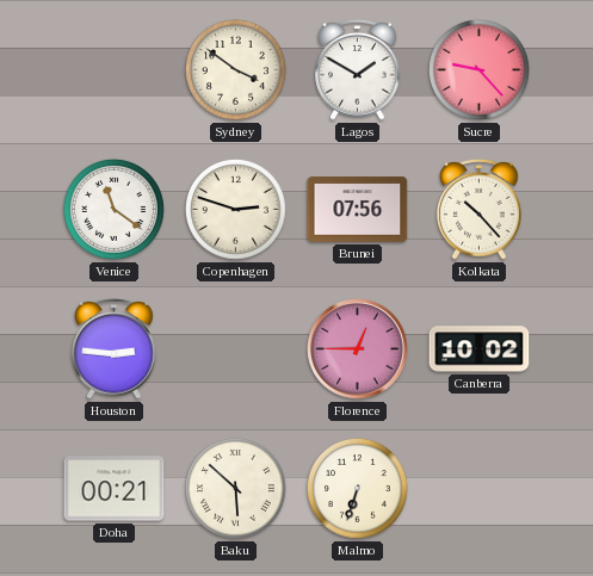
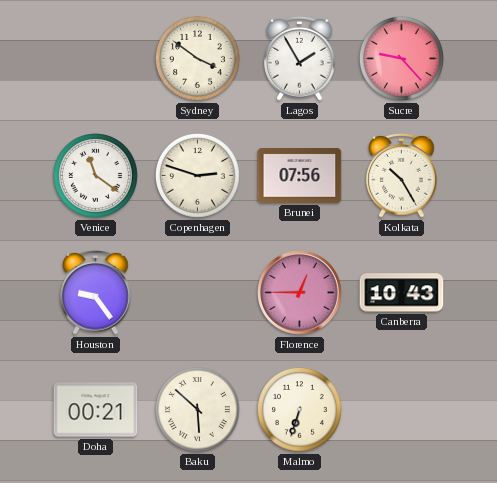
Lagos: 1:50 -> 1:55 (300, 59)
Kolkata: 10:23 -> 10:25 (402, 176)
Houston: 2:46 -> 9:24 (96, 293)
Canberra: 10:02 -> 10:43 (402, 293)
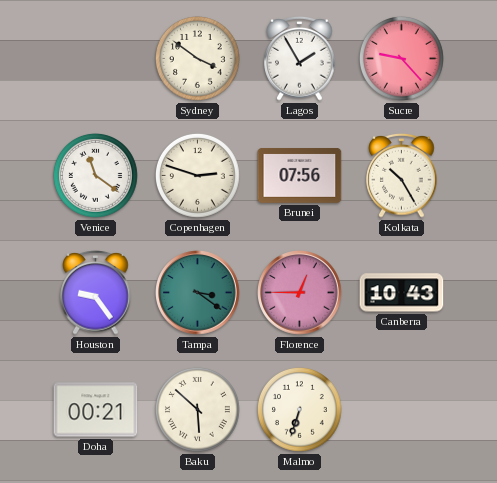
Tampa: none -> 3:21 (198, 293)
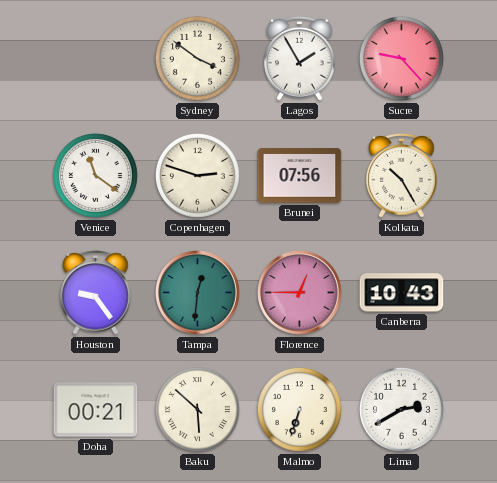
Tampa: 3:21 -> 12:31 (198, 293)
Lima: none -> 2:40 (401, 410)
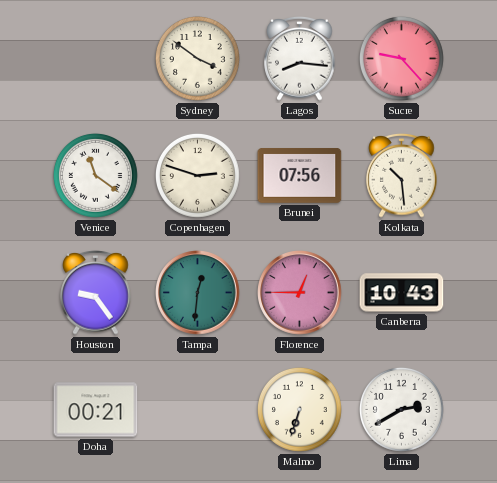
Lagos: 1:55 -> 8:16 (300, 59)
Kolkata: 10:25 -> 10:29 (402, 176)
Baku: 5:52 -> none (197, 410)
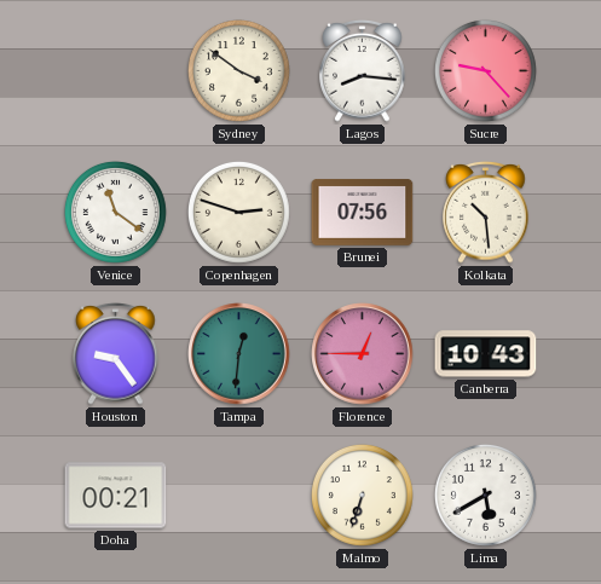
Lima: 2:40 -> 5:40 (485, 496)
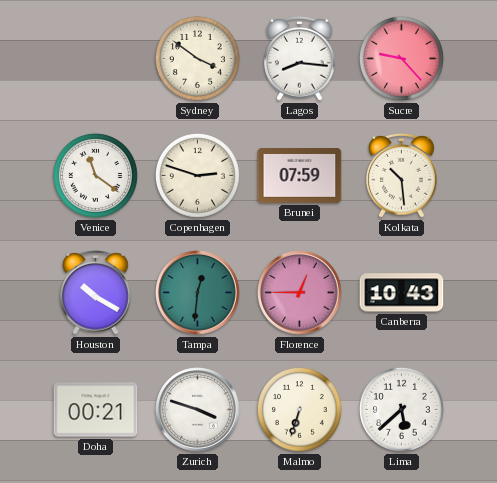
Brunei: 07:56 -> 07:59 (300, 176)
Houston: 9:24 -> 10:20 (96, 293)
Zurich: none -> 3:48 (198, 410)
Lima: 5:40 -> 5:38 (401, 410)
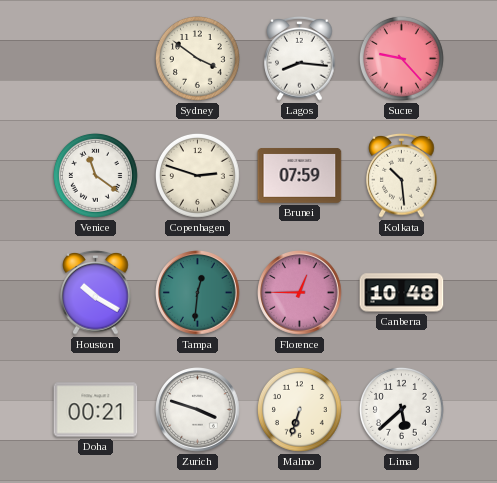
Canberra: 10:43 -> 10:48 (402, 293)
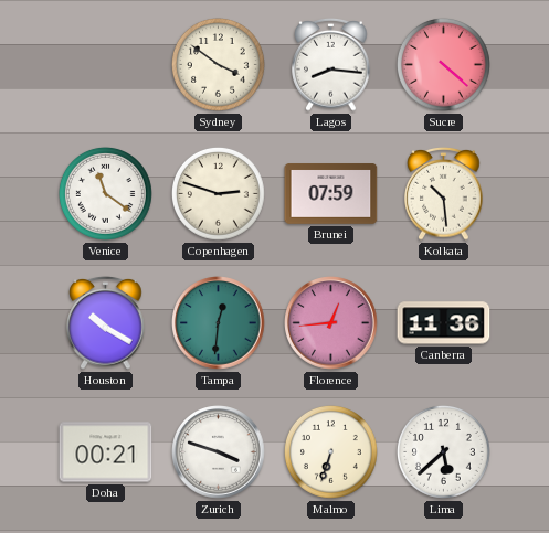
Sucre: 9:23 -> 4:22 (443, 65)
Florence: 12:45 -> 12:44 (331, 323)
Canberra: 10:48 -> 11:36 (444, 323)
